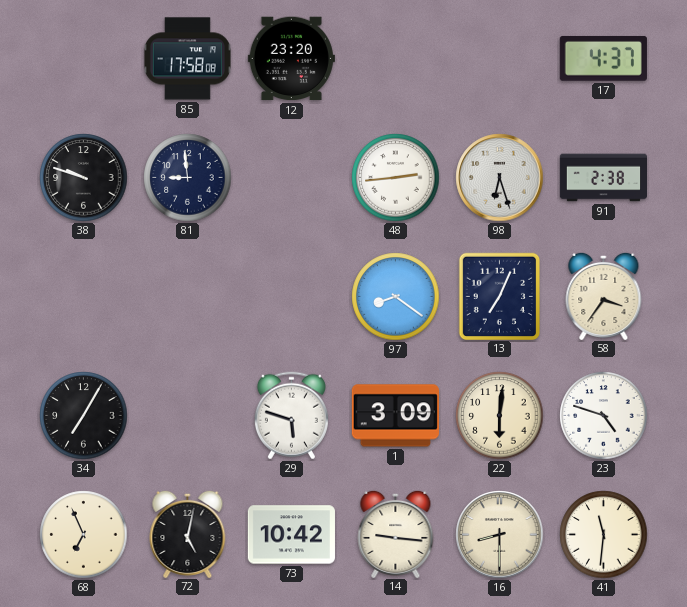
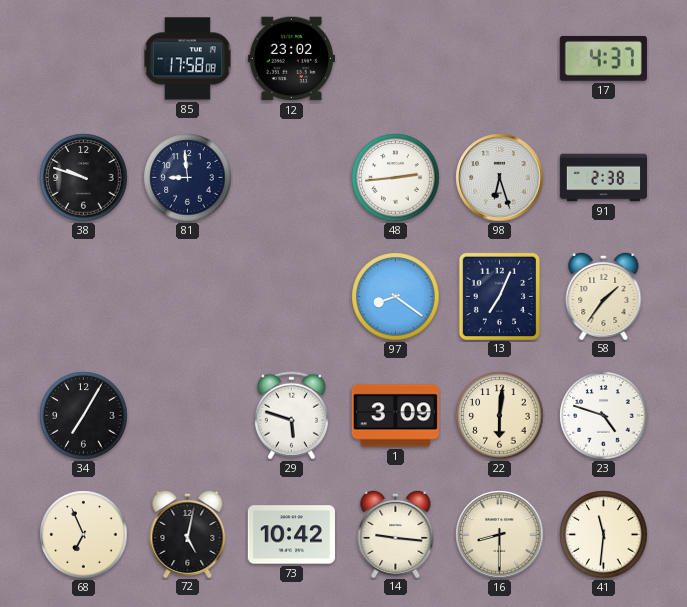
12: 23:20 -> 23:02 (291, 59)
58: 3:36 -> 1:36 (604, 295)
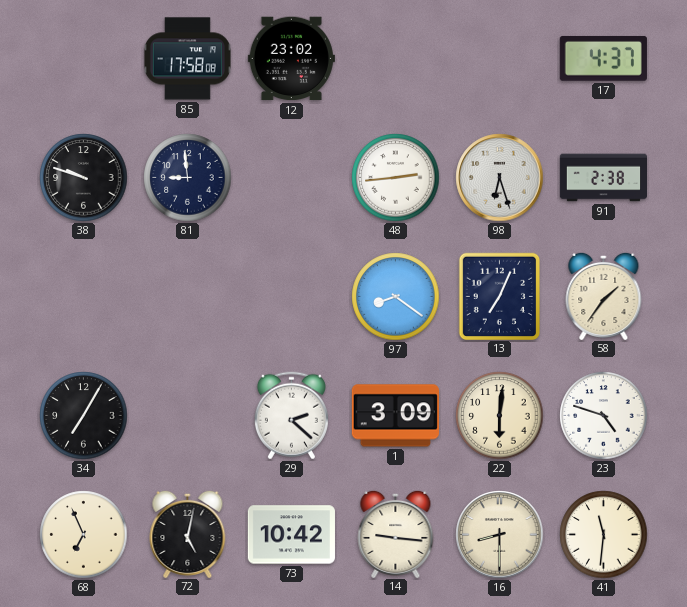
29: 5:48 -> 2:22 (291, 416)
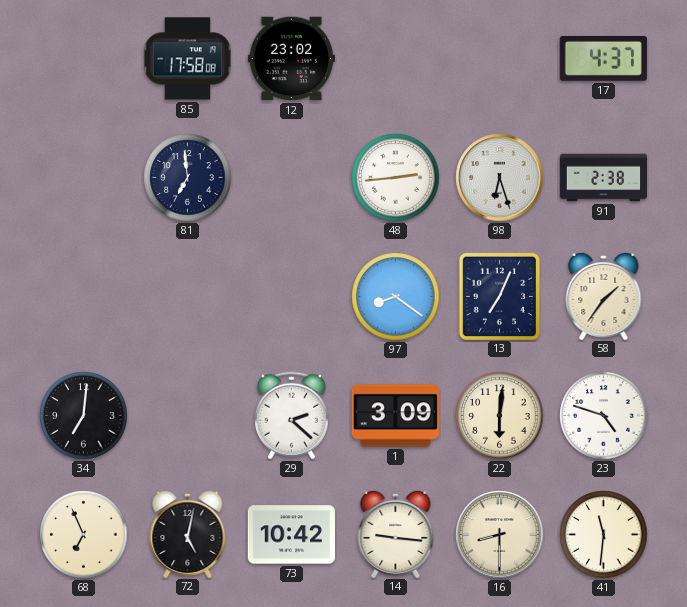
38: 9:48 -> none (84, 178)
81: 8:59 -> 6:59 (188, 178)
34: 7:05 -> 7:01 (84, 416)
